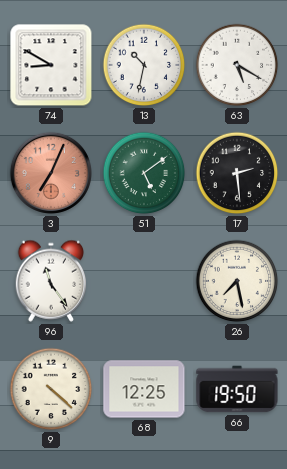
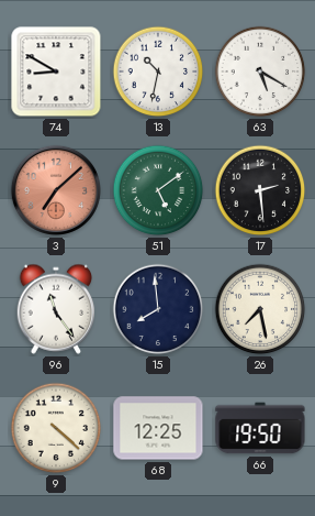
3: 7:04 -> 7:08 (56, 190)
15: none -> 7:59 (158, 309)
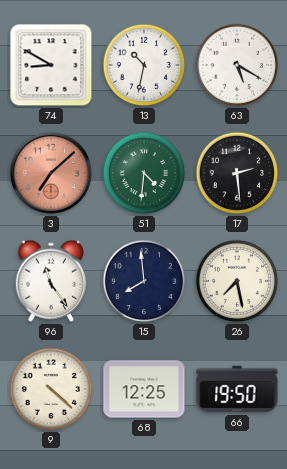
51: 5:09 -> 4:31 (144, 173)
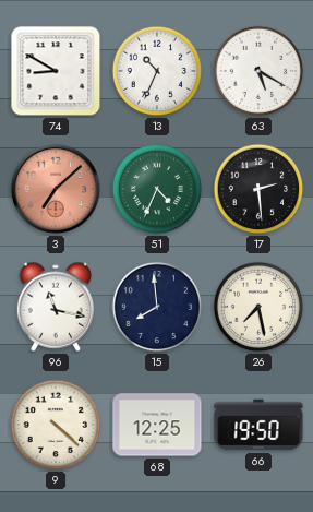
13: 10:32 -> 10:34 (157, 71)
51: 4:31 -> 4:34 (157, 189)
96: 11:24 -> 11:17 (56, 307)
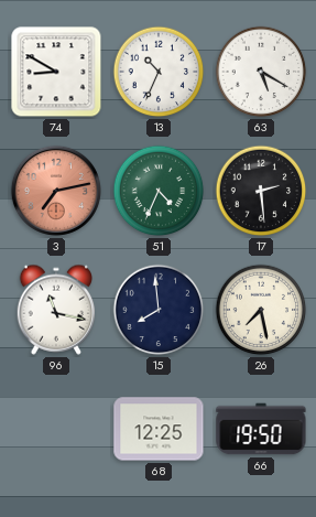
3: 7:08 -> 7:13 (56, 191)
9: 4:22 -> none (56, 425)
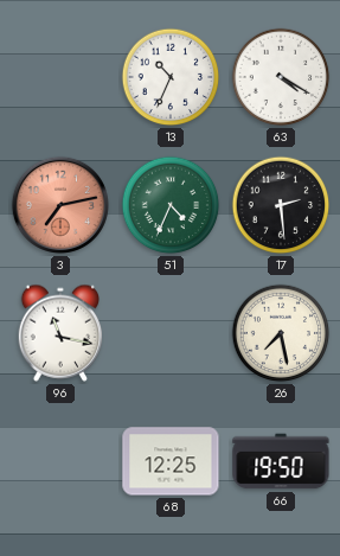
74: 8:50 -> none (56, 72)
63: 5:20 -> 4:20 (281, 77)
15: 7:59 -> none (159, 310)
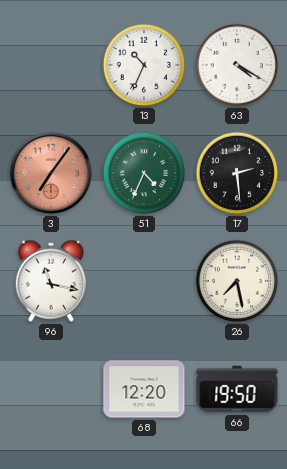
3: 7:13 -> 7:06 (51, 173)
68: 12:25 -> 12:20 (144, 389)
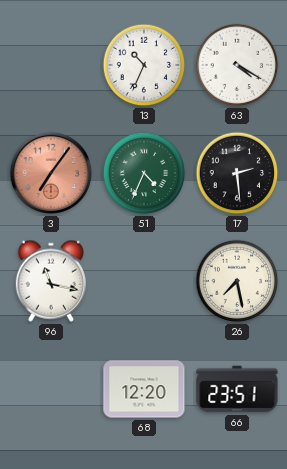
66: 19:50 -> 23:51 (237, 389)
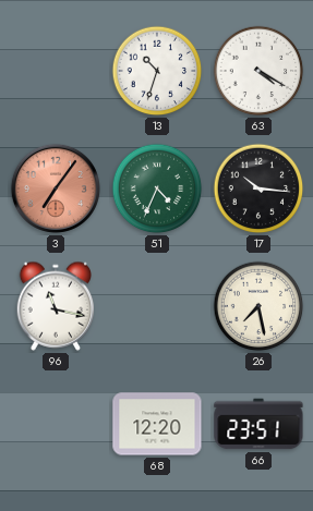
13: 10:34 -> 10:33 (157, 71)
17: 2:29 -> 10:16 (258, 188)
